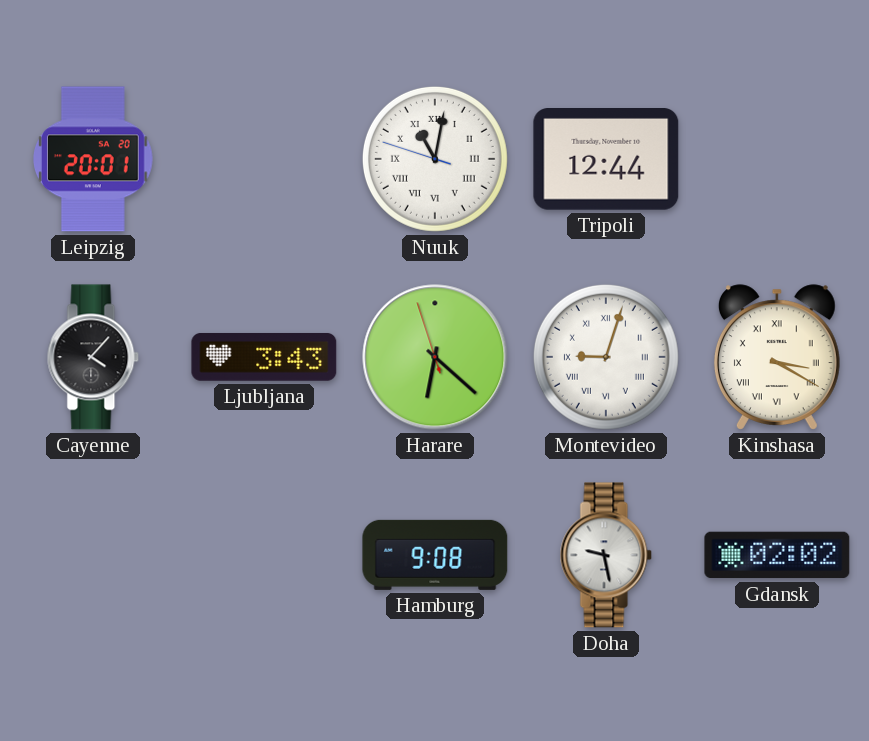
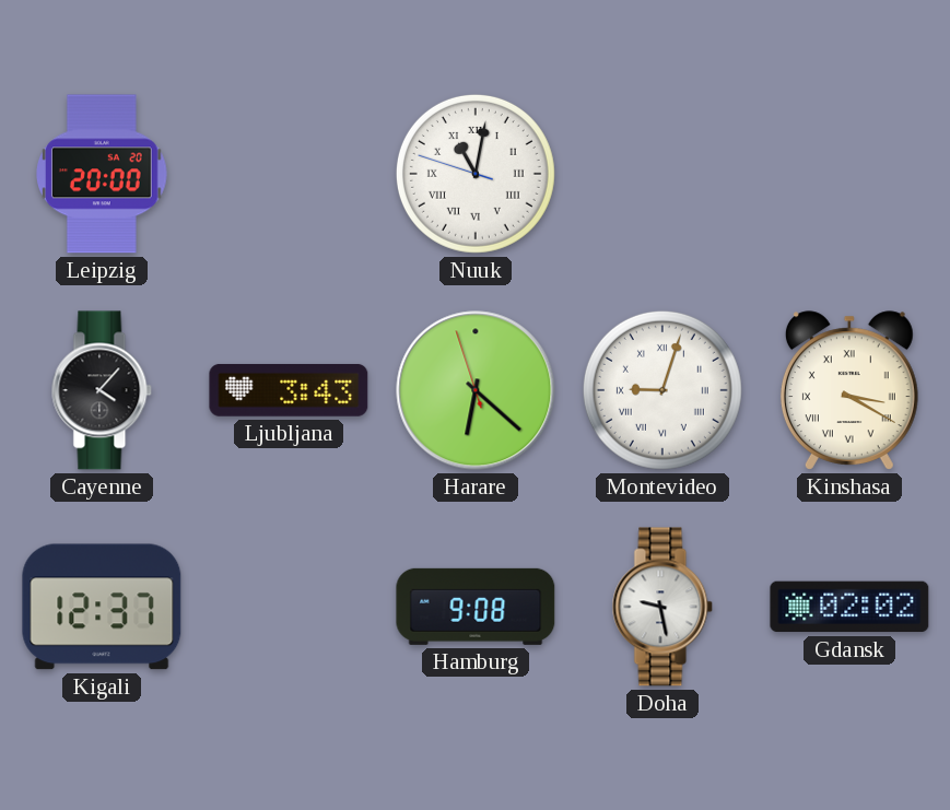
Leipzig: 20:01 -> 20:00 (103, 174)
Tripoli: 12:44 -> none (606, 160)
Kigali: none -> 12:37 (102, 607)
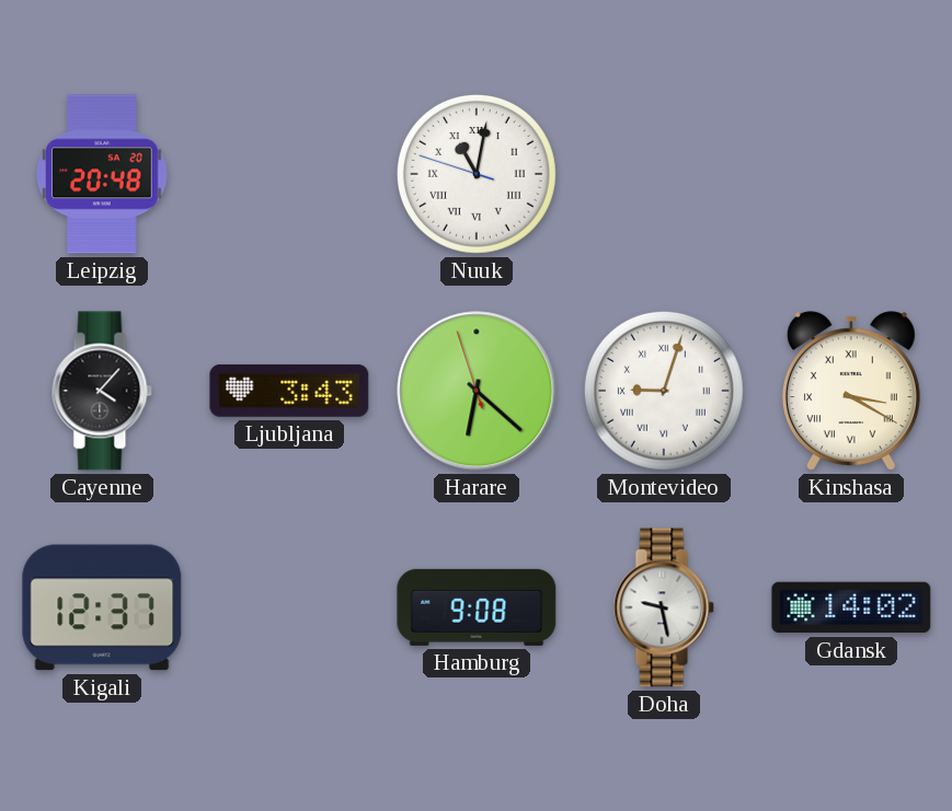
Leipzig: 20:00 -> 20:48 (103, 174)
Gdansk: 02:02 -> 14:02 (851, 607)
